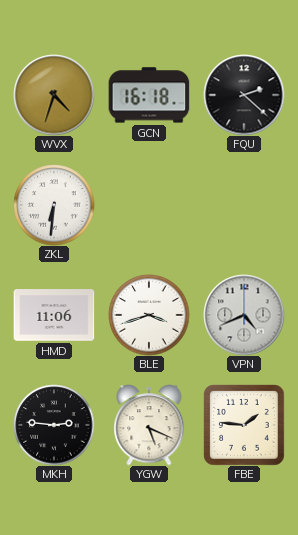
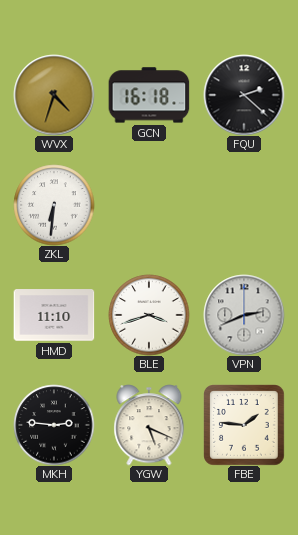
HMD: 11:06 -> 11:10 (54, 315)
VPN: 4:41 -> 2:41 (244, 315)
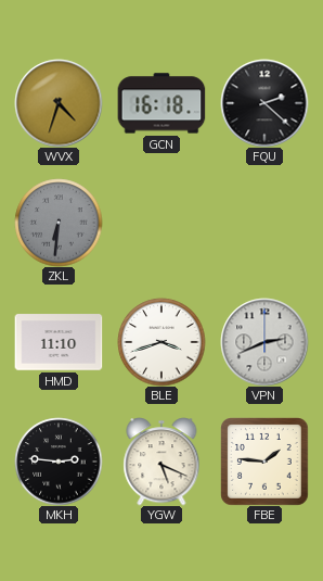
ZKL dial: white -> grey (59, 223)
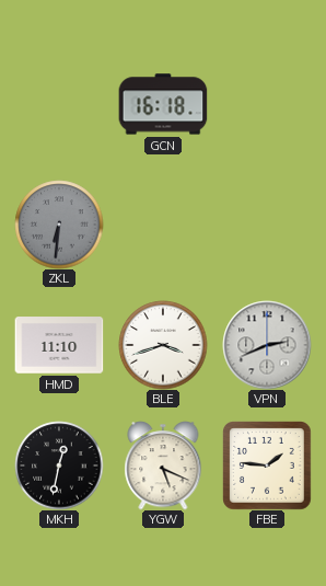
WVX: 4:33 -> none (59, 103)
FQU: 2:22 -> none (264, 103)
MKH: 2:46 -> 12:32 (59, 466)
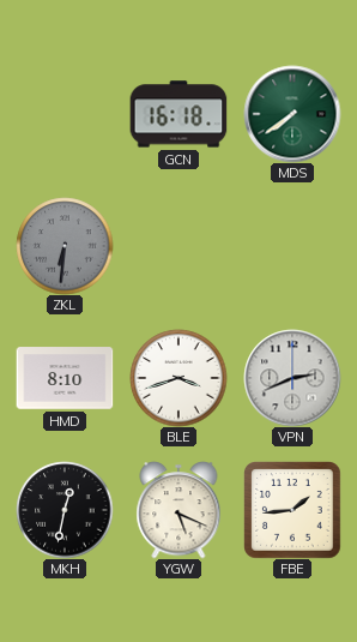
MDS: none -> 7:39 (292, 114)
HMD: 11:10 -> 8:10 (65, 378)
FBE: 1:46 -> 1:44 (292, 510)
